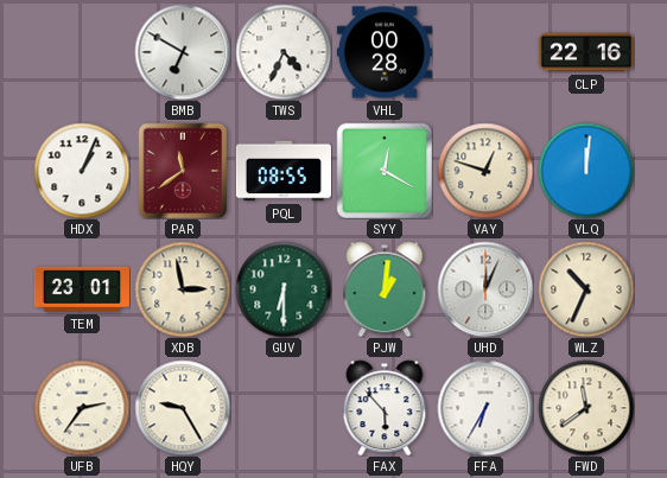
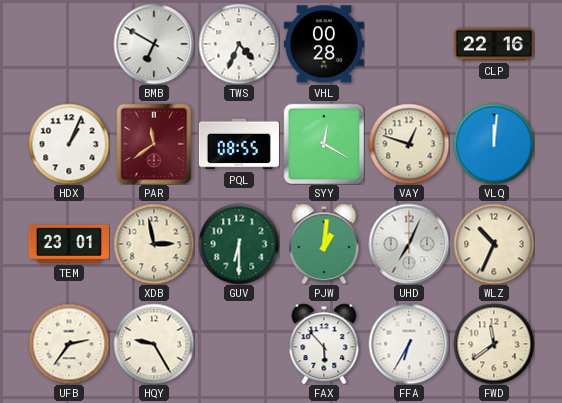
UHD: 12:04 -> 7:04 (409, 244)
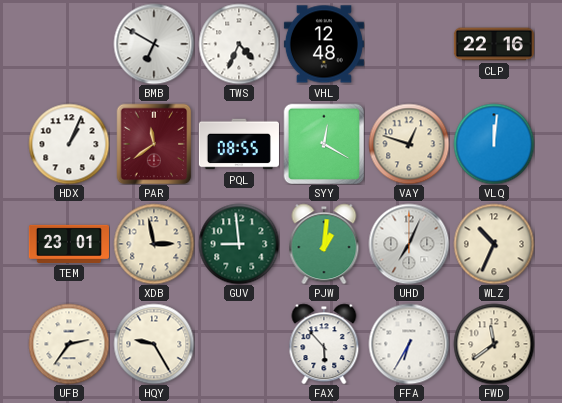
VHL: 00:28 -> 12:48 (324, 44)
GUV: 6:30 -> 8:59 (239, 244)
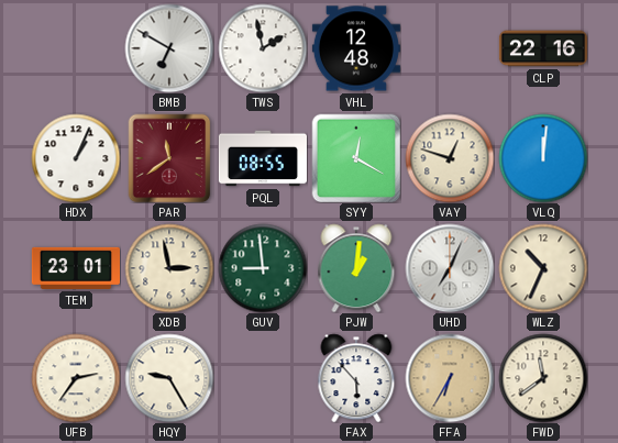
TWS: 4:34 -> 1:58 (263, 48)
FFA dial: white -> champagne (450, 378)
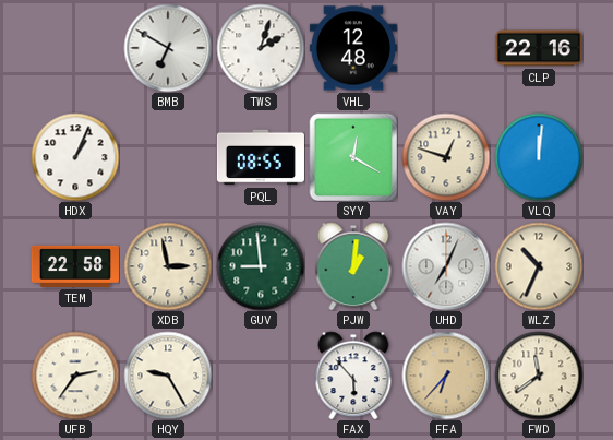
TWS: 1:58 -> 2:03 (261, 48)
PAR: 11:39 -> none (169, 158)
TEM: 23:01 -> 22:58 (75, 266)
FFA: 6:35 -> 6:37 (446, 376)
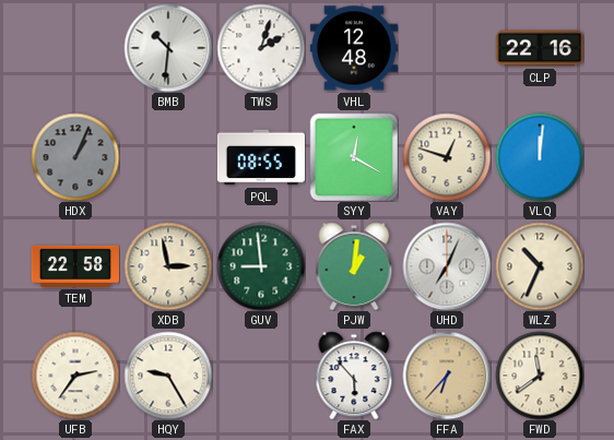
BMB: 6:50 -> 10:31 (168, 48)
HDX dial: white -> grey (75, 157)
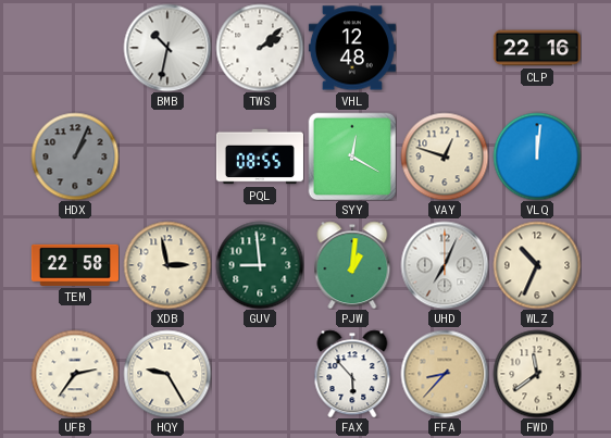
BMB: 10:31 -> 10:32 (167, 48)
TWS: 2:03 -> 2:08 (260, 48)
FFA: 6:37 -> 8:37 (445, 374)
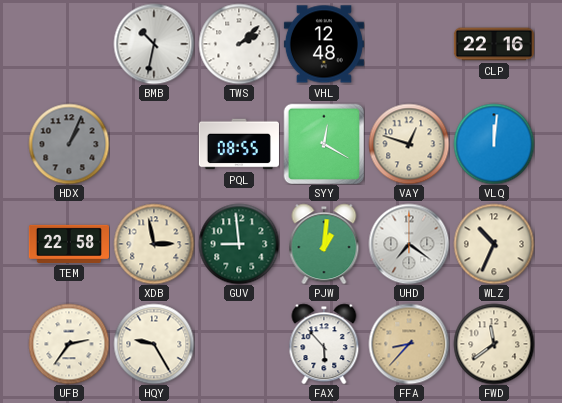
UHD: 7:04 -> 7:21 (409, 244)
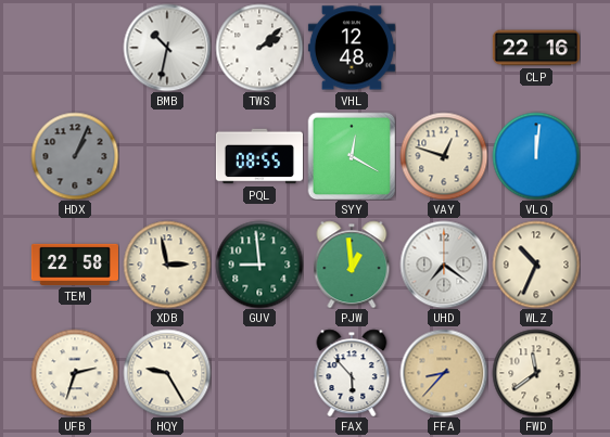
PJW: 1:01 -> 12:59 (352, 265)
UFB: 2:36 -> 2:33 (75, 373)
